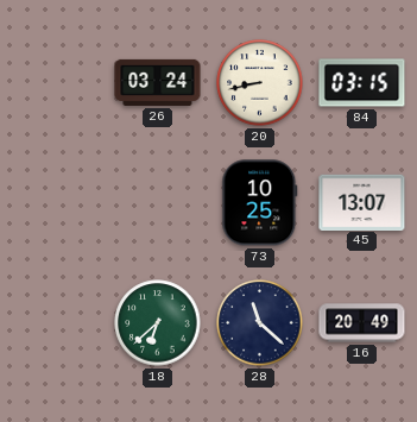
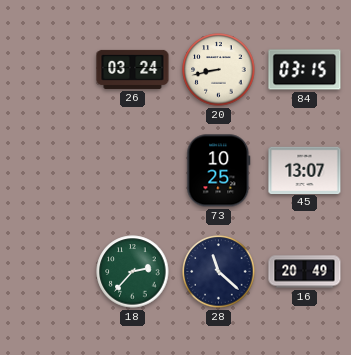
18: 6:38 -> 2:37 (133, 272)
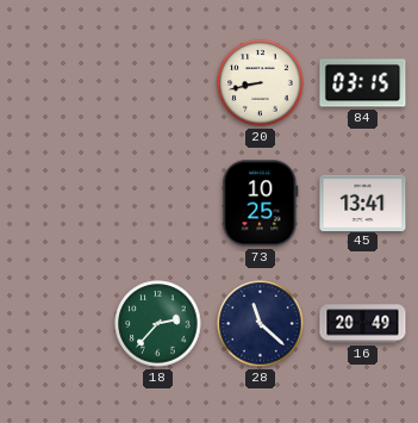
26: 03:24 -> none (133, 69)
45: 13:07 -> 13:41 (363, 203)
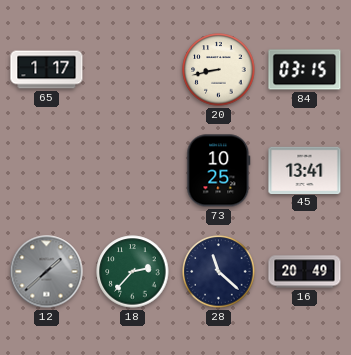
65: none -> 1:17 (47, 70)
12: none -> 1:38 (47, 272)
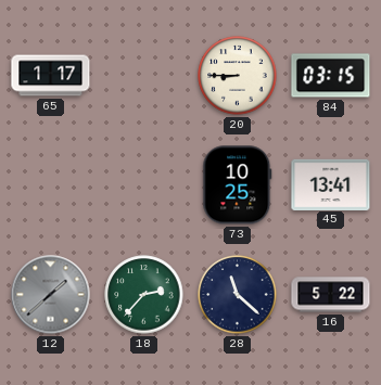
20: 8:43 -> 8:45 (238, 76)
16: 20:49 -> 5:22 (331, 295)
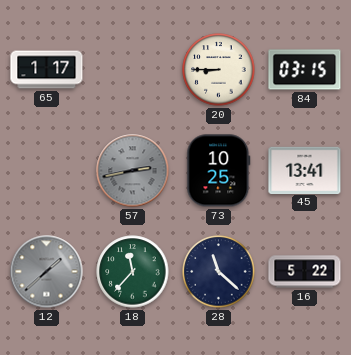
57: none -> 2:43 (133, 171)
18: 2:37 -> 11:37 (133, 272)
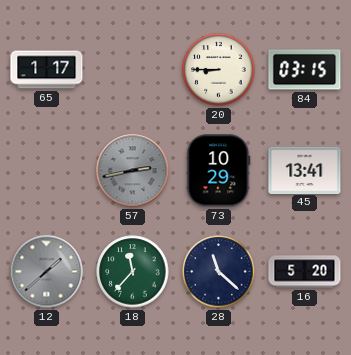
73: 10:25 -> 10:29 (219, 171)
16: 5:22 -> 5:20 (305, 272)
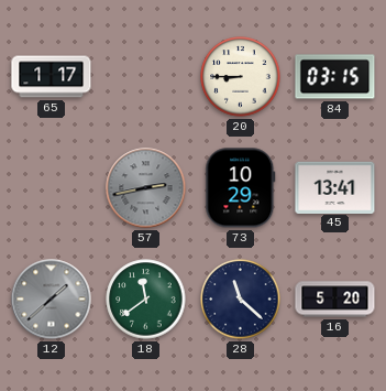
18: 11:37 -> 11:39 (146, 300)
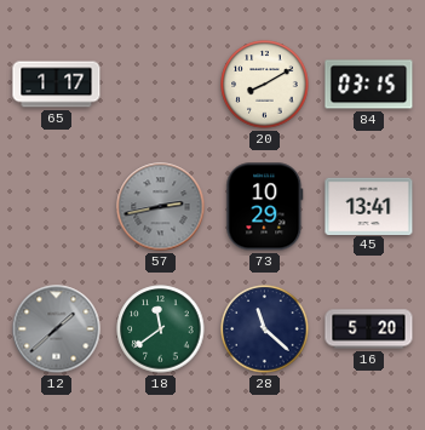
20: 8:45 -> 8:10 (265, 85)
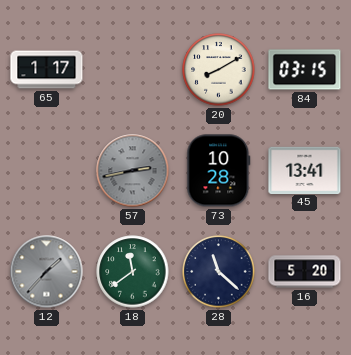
73: 10:29 -> 10:28 (219, 171)
12: 1:38 -> 1:37 (47, 272)
